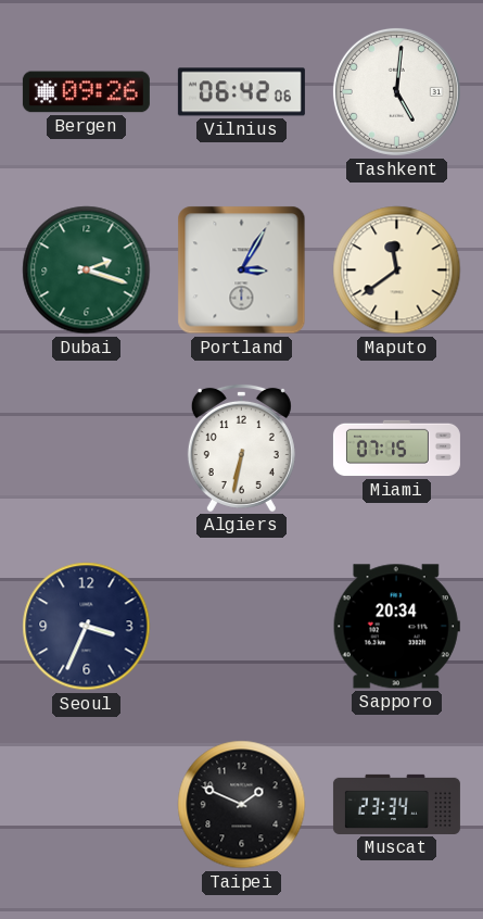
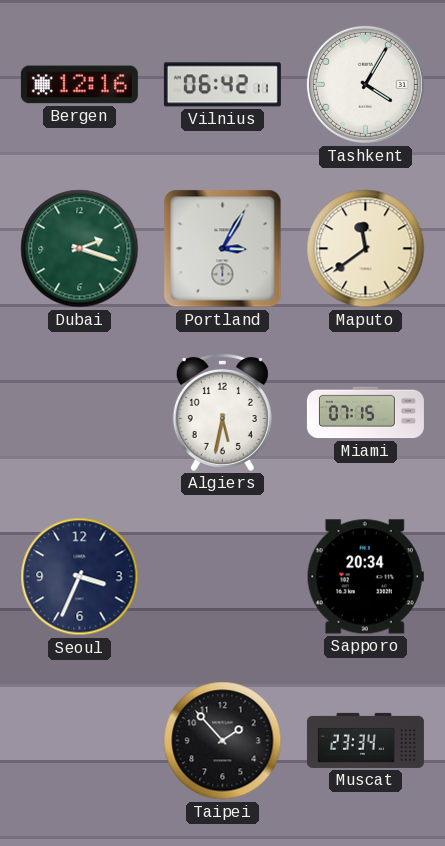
Bergen: 09:26 -> 12:16 (79, 85)
Vilnius: 06:42:06 -> 06:42:11 (222, 85)
Tashkent: 5:01 -> 4:05 (365, 84)
Algiers: 6:32 -> 5:32 (222, 412)
Taipei: 1:49 -> 1:53 (223, 741)
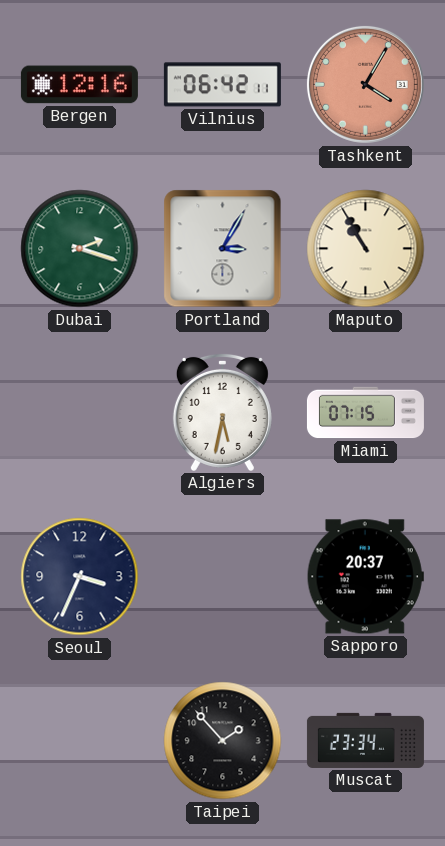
Tashkent dial: white -> salmon (365, 84)
Maputo: 11:39 -> 10:55 (366, 249)
Sapporo: 20:34 -> 20:37 (365, 577)
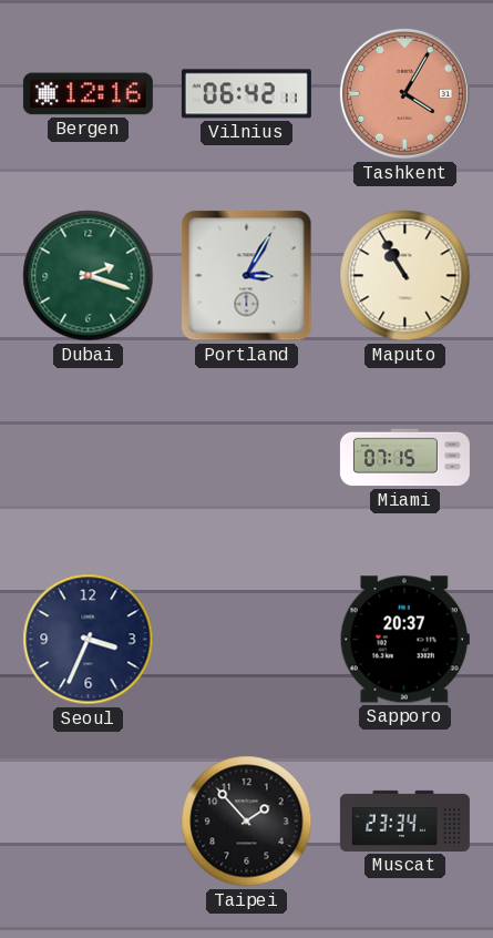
Algiers: 5:32 -> none (222, 412)
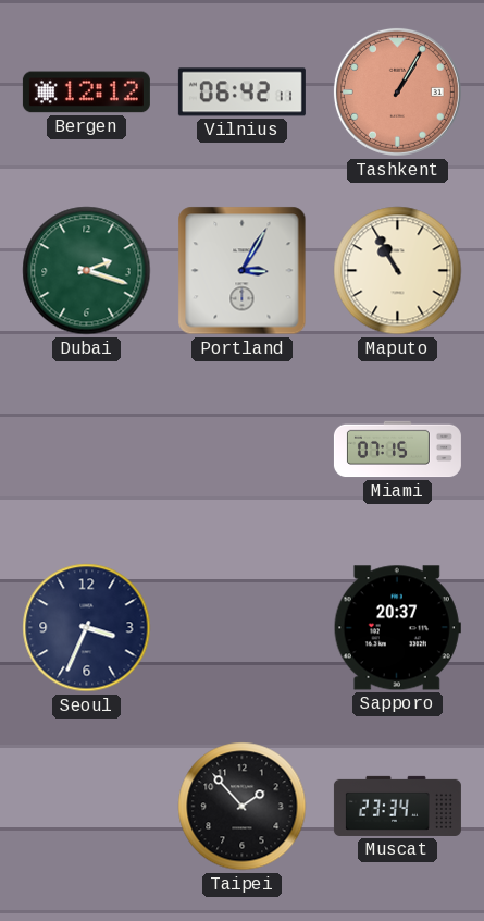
Bergen: 12:16 -> 12:12 (86, 93)
Tashkent: 4:05 -> 1:05 (397, 91)
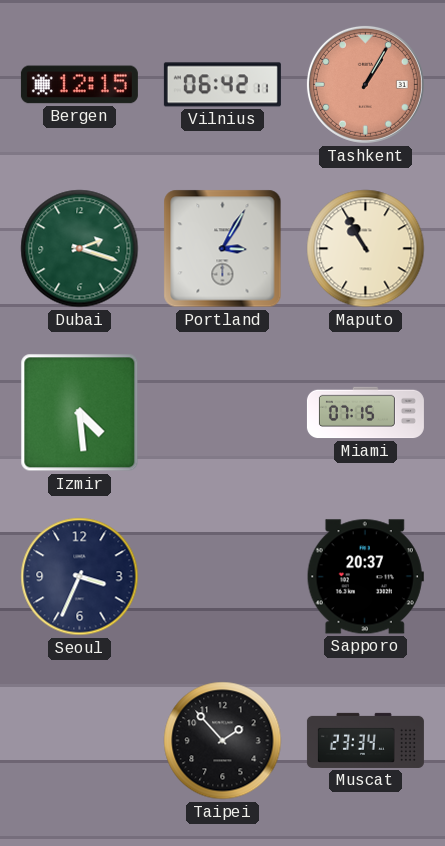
Bergen: 12:12 -> 12:15 (79, 85)
Izmir: none -> 4:29 (80, 413)
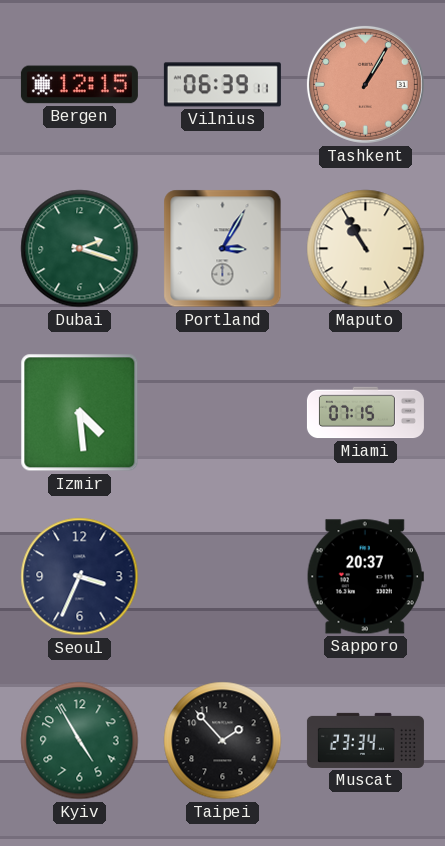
Vilnius: 06:42 -> 06:39 (222, 85)
Kyiv: none -> 4:55 (80, 741)
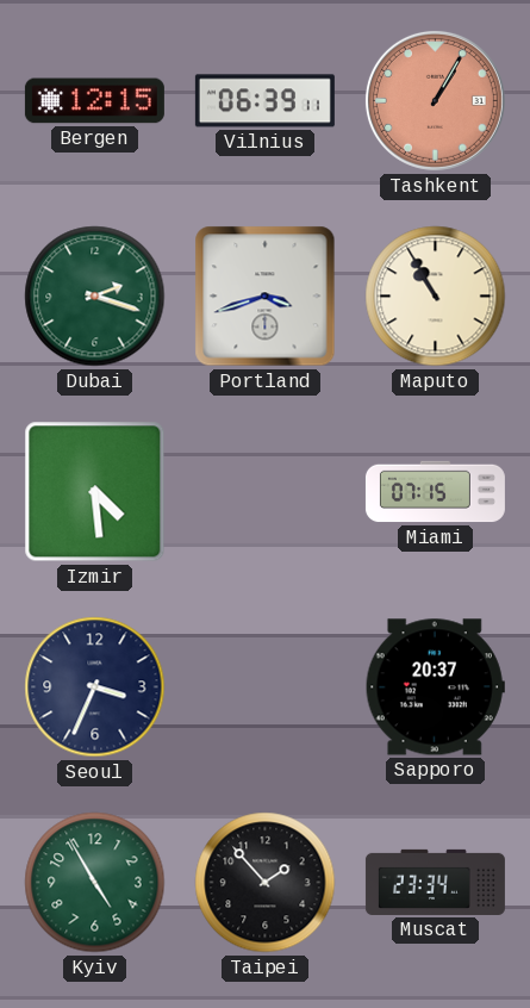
Portland: 3:05 -> 3:42 (266, 297)
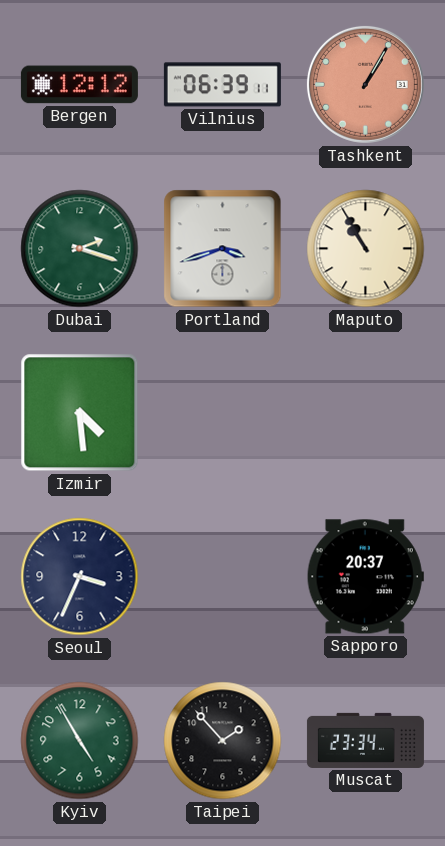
Bergen: 12:15 -> 12:12 (79, 85)
Miami: 07:15 -> none (435, 492)
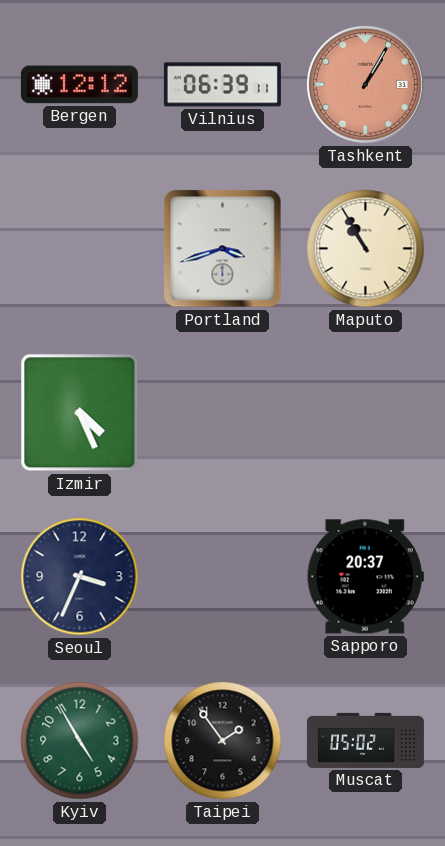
Dubai: 2:18 -> none (80, 249)
Izmir: 4:29 -> 4:26 (80, 413)
Taipei: 1:53 -> 1:54 (223, 741)
Muscat: 23:34 -> 05:02 (365, 740)
